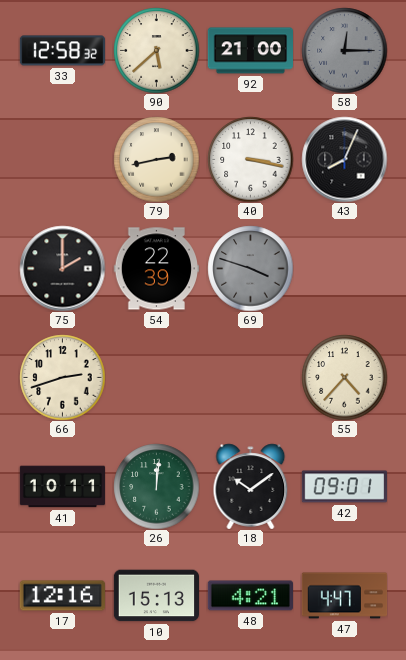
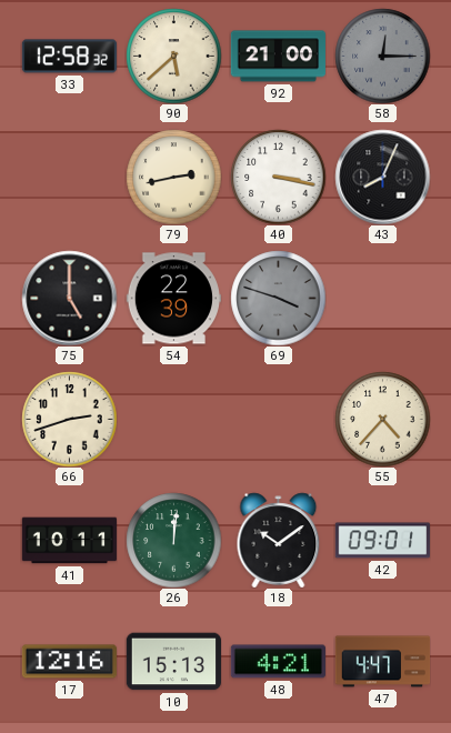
75: 2:00 -> 5:00 (69, 298)
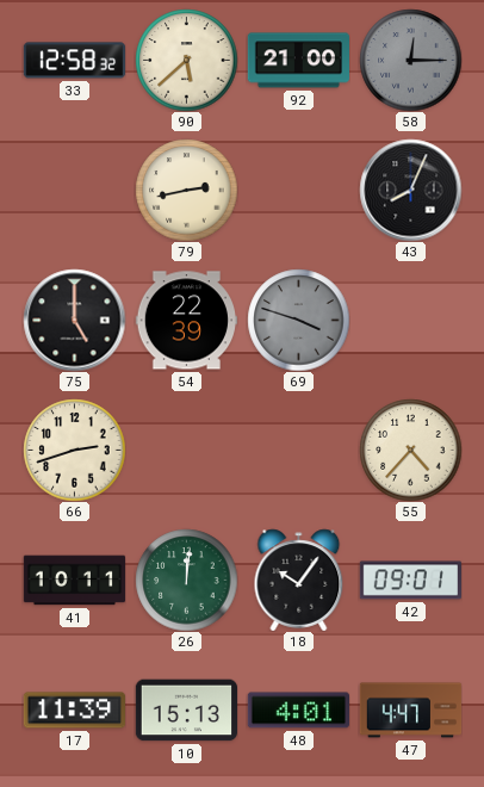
40: 3:17 -> none (278, 177)
18: 10:09 -> 10:06 (299, 580)
17: 12:16 -> 11:39 (74, 711)
48: 4:21 -> 4:01 (298, 711)
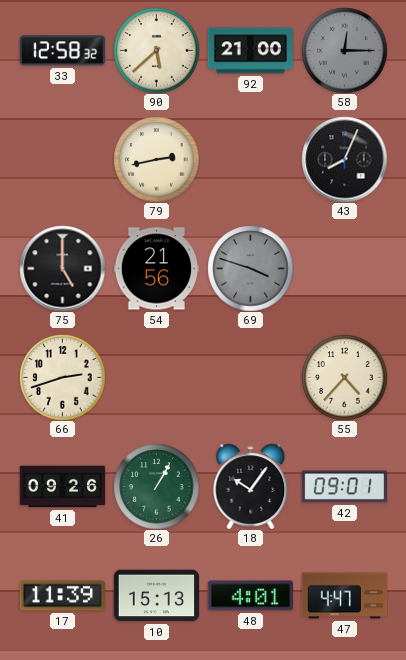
54: 22:39 -> 21:56 (156, 269)
41: 10:11 -> 09:26 (62, 487)
26: 12:01 -> 1:05 (156, 486)
